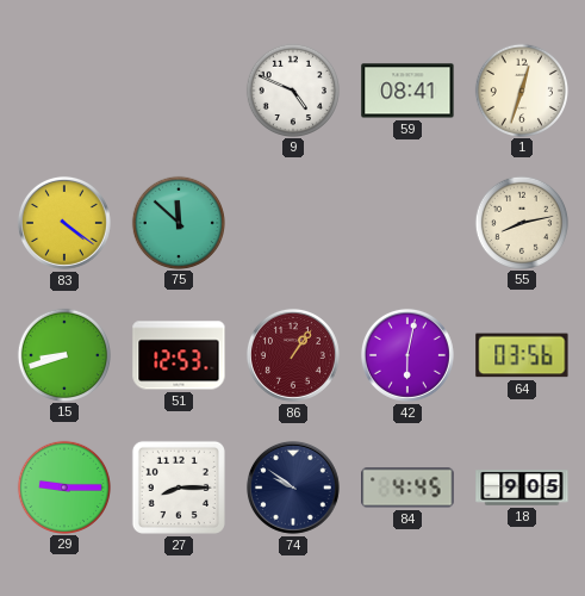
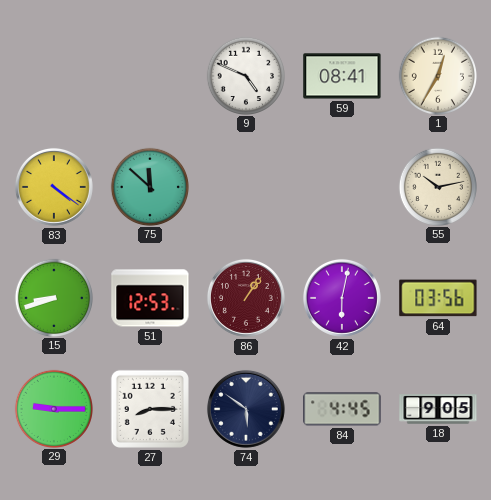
1: 12:33 -> 12:35 (437, 75)
55: 8:13 -> 10:13 (437, 186)
74: 9:51 -> 5:51 (246, 409)
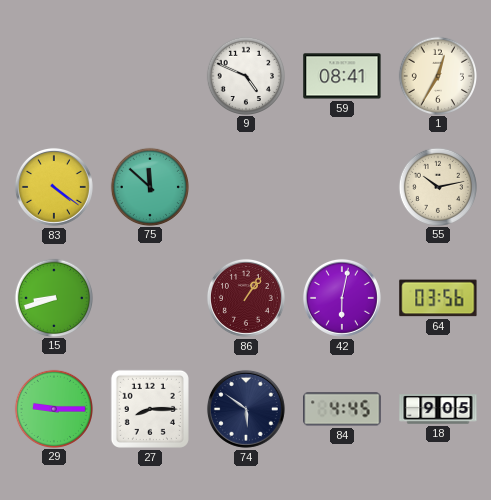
51: 12:53 -> none (150, 298)
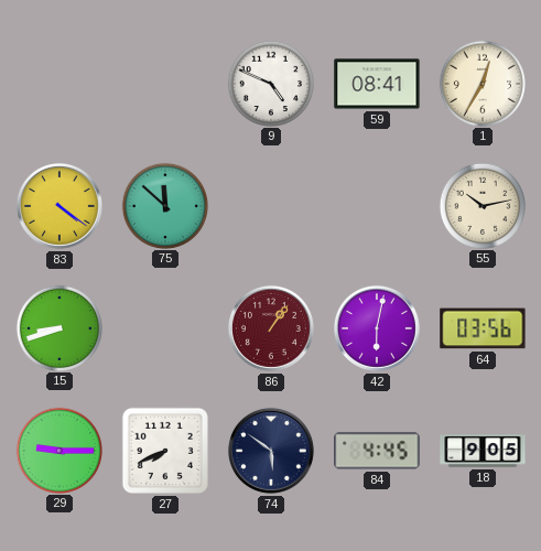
27: 8:15 -> 7:41 (165, 451)
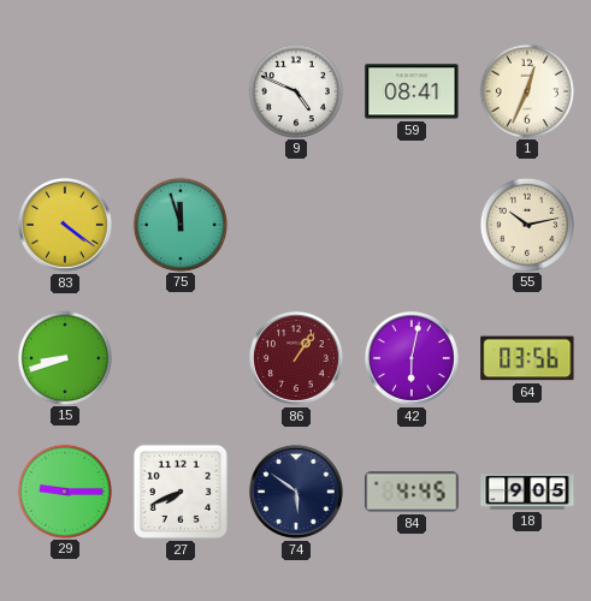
1: 12:35 -> 12:34 (526, 90)
75: 11:52 -> 11:57 (179, 224)
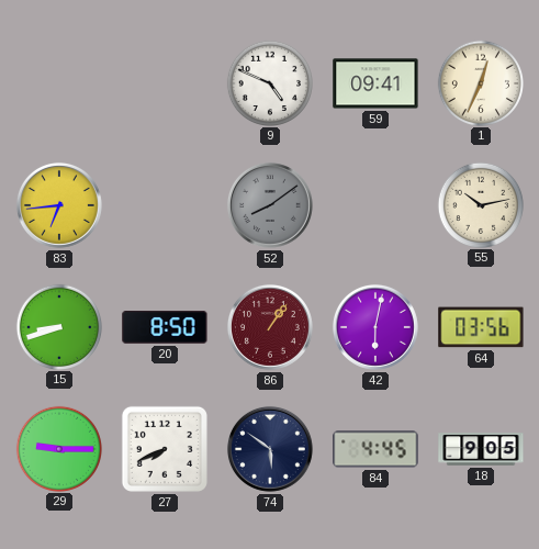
59: 08:41 -> 09:41 (375, 83)
83: 4:21 -> 6:44 (59, 205)
75: 11:57 -> none (179, 224)
52: none -> 8:09 (270, 205)
20: none -> 8:50 (165, 327)
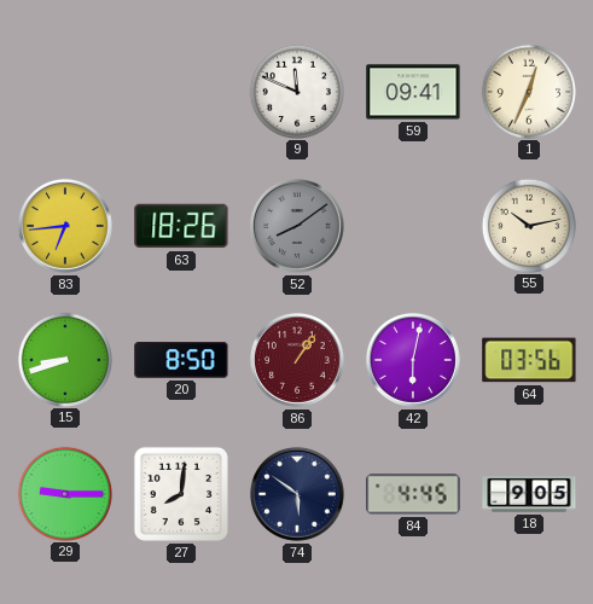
9: 4:49 -> 11:49 (296, 91)
63: none -> 18:26 (181, 226)
27: 7:41 -> 8:01 (181, 494)
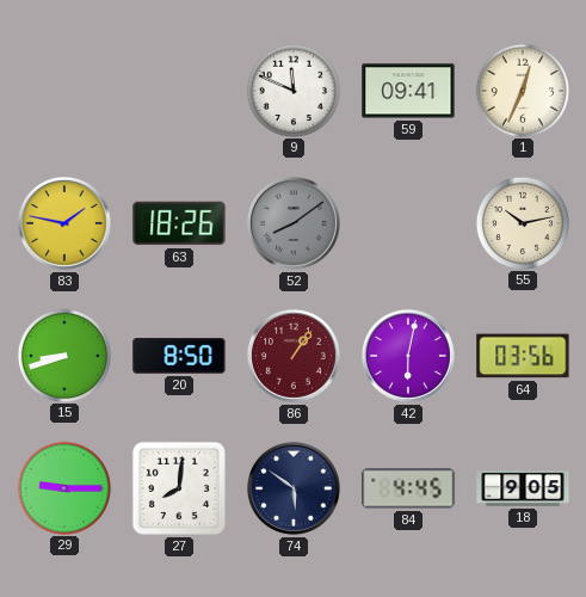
83: 6:44 -> 1:47 (64, 223)
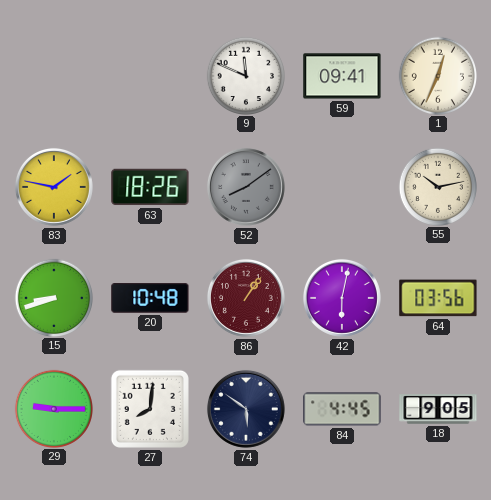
20: 8:50 -> 10:48 (150, 298)
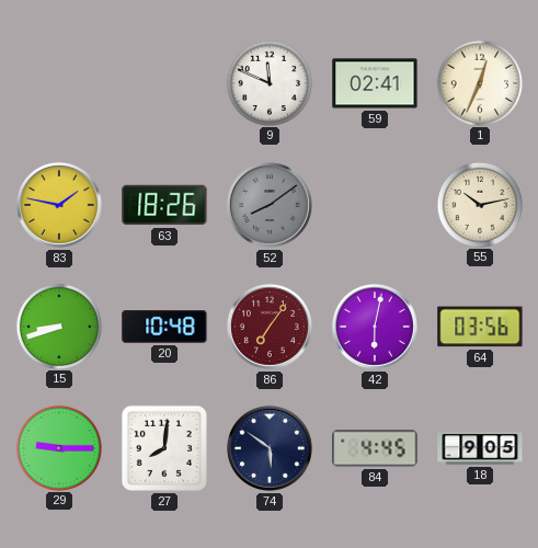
59: 09:41 -> 02:41 (375, 83)
86: 1:06 -> 7:06 (270, 327)
